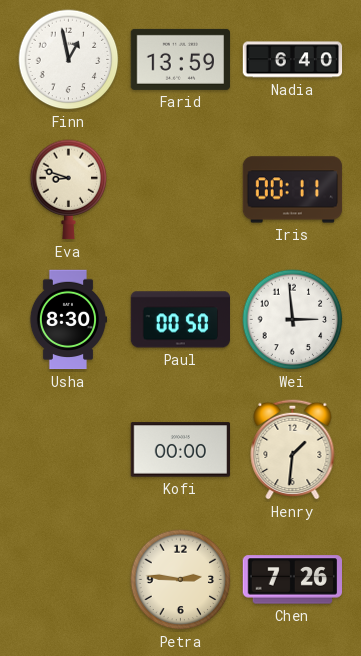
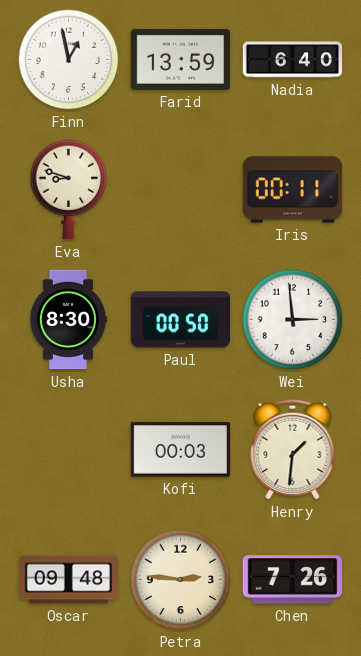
Kofi: 00:00 -> 00:03 (180, 450)
Oscar: none -> 09:48 (69, 580)
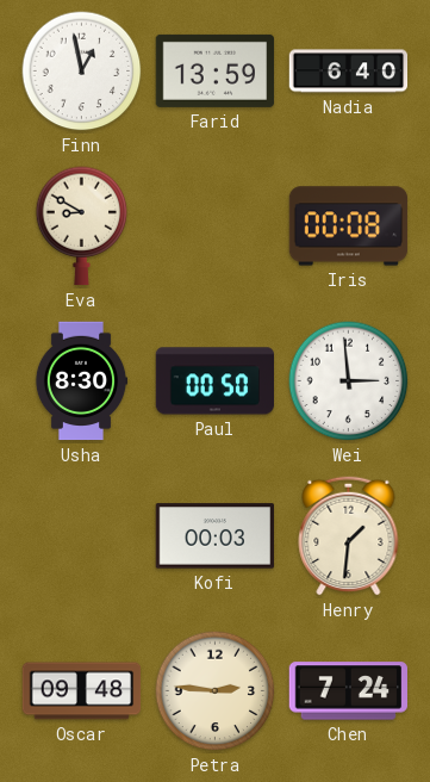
Eva: 8:48 -> 8:50 (82, 226)
Iris: 00:11 -> 00:08 (349, 226)
Chen: 7:26 -> 7:24 (348, 691)
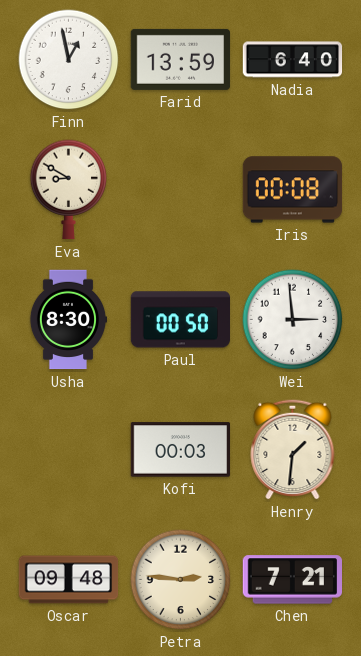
Chen: 7:24 -> 7:21 (292, 580)
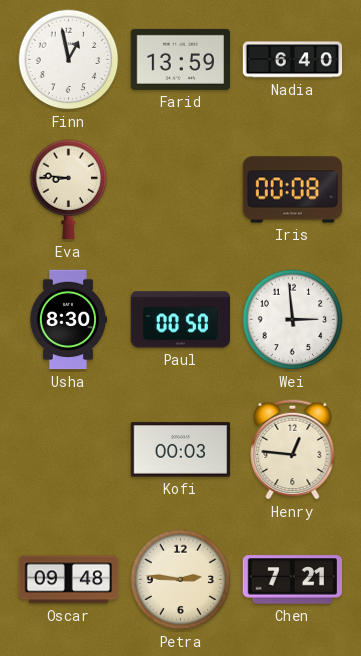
Eva: 8:50 -> 8:46 (69, 190)
Henry: 1:31 -> 12:46 (293, 449)
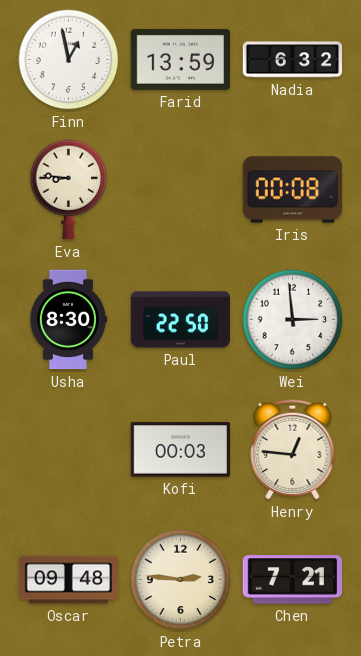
Nadia: 6:40 -> 6:32 (293, 60)
Paul: 00:50 -> 22:50 (180, 320)
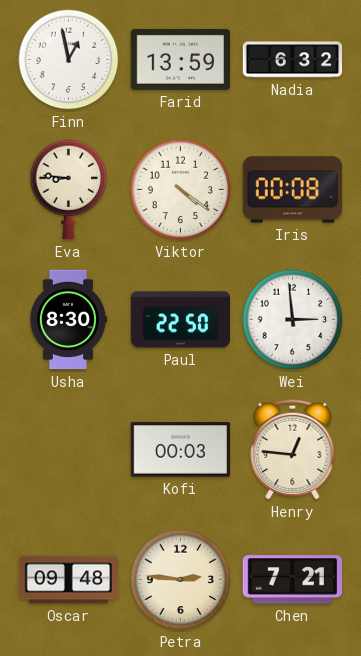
Viktor: none -> 4:21 (181, 190)
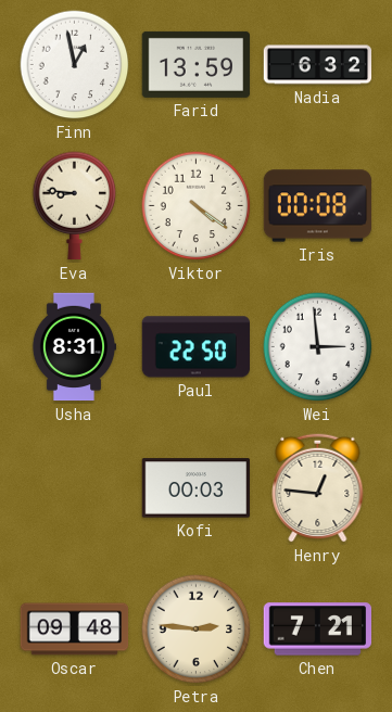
Usha: 8:30 -> 8:31 (74, 347)
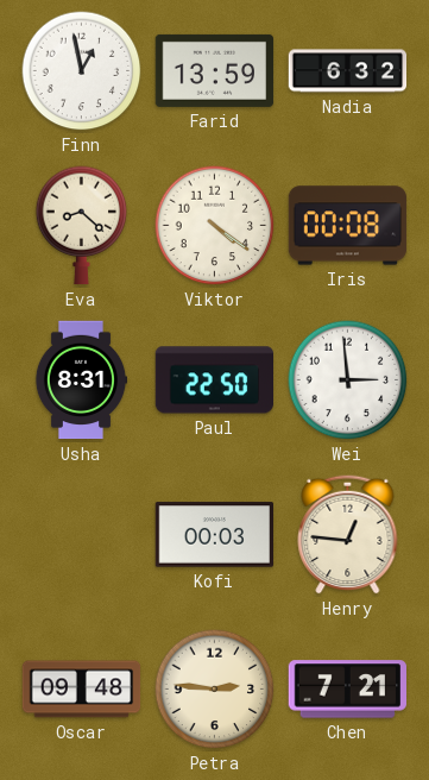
Eva: 8:46 -> 8:22 (82, 226)
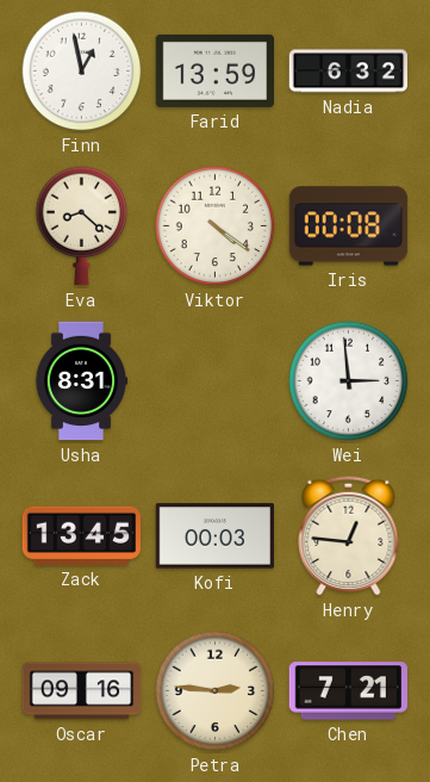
Paul: 22:50 -> none (214, 380)
Zack: none -> 13:45 (81, 535)
Oscar: 09:48 -> 09:16 (82, 691)
